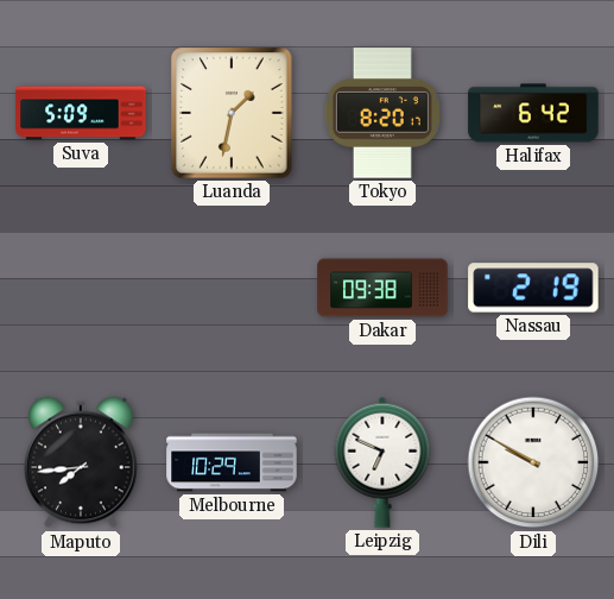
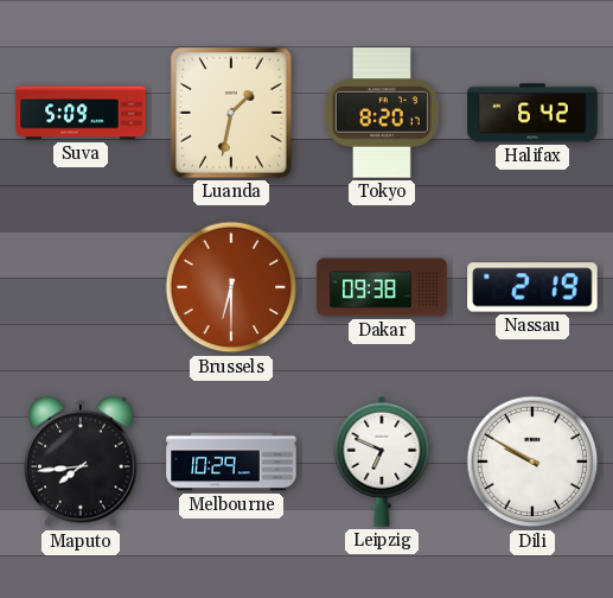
Brussels: none -> 6:30 (231, 287)
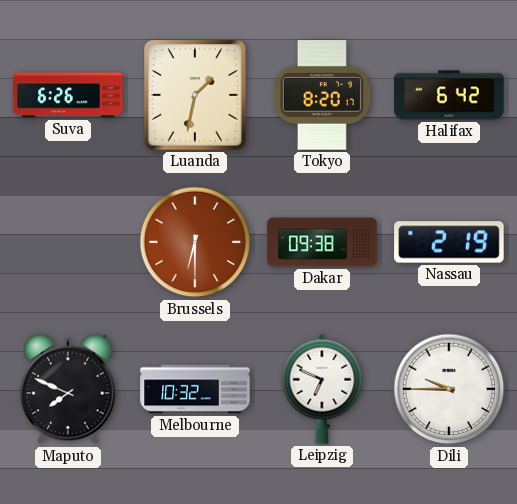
Suva: 5:09 -> 6:26 (68, 95)
Maputo: 7:44 -> 7:49 (68, 389)
Melbourne: 10:29 -> 10:32 (195, 389)
Dili: 9:50 -> 9:45 (449, 389)
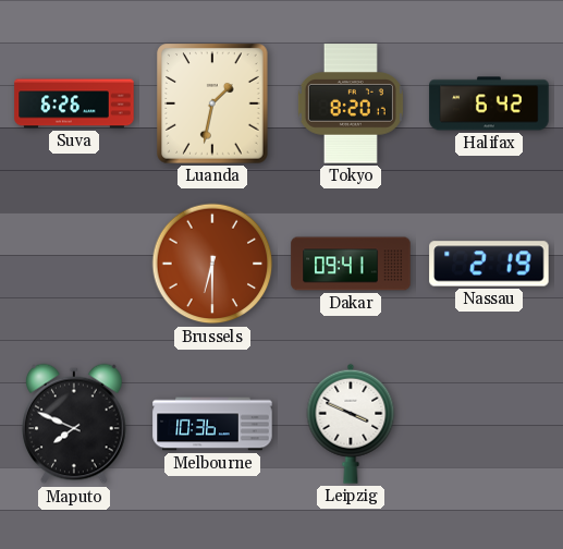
Dakar: 09:38 -> 09:41 (351, 264)
Melbourne: 10:32 -> 10:36 (212, 424)
Leipzig: 6:49 -> 3:49 (351, 424)
Dili: 9:45 -> none (449, 389)
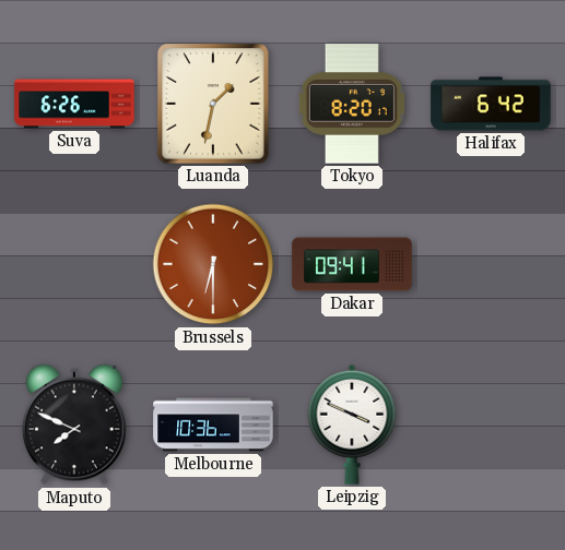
Nassau: 2:19 -> none (489, 264)
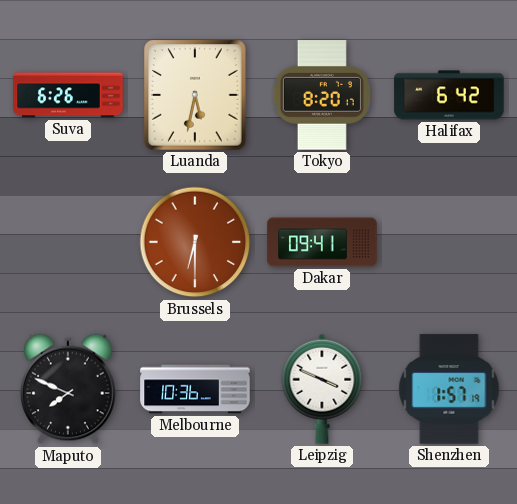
Luanda: 1:32 -> 5:32 (195, 95)
Shenzhen: none -> 1:57 (449, 389)
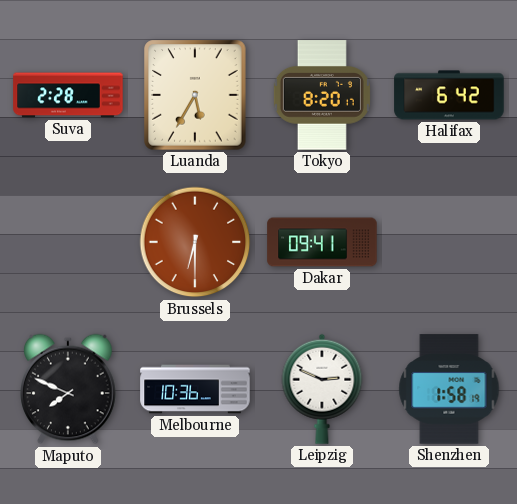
Suva: 6:26 -> 2:28 (68, 95)
Luanda: 5:32 -> 5:35 (195, 95)
Leipzig: 3:49 -> 2:49 (322, 389)
Shenzhen: 1:57 -> 1:58 (449, 389)
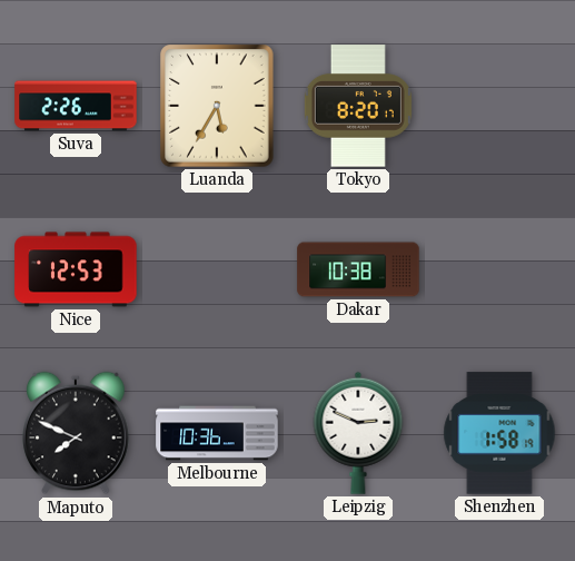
Suva: 2:28 -> 2:26 (76, 106)
Halifax: 6:42 -> none (449, 95)
Nice: none -> 12:53 (76, 269)
Brussels: 6:30 -> none (195, 242)
Dakar: 09:41 -> 10:38 (358, 269)
